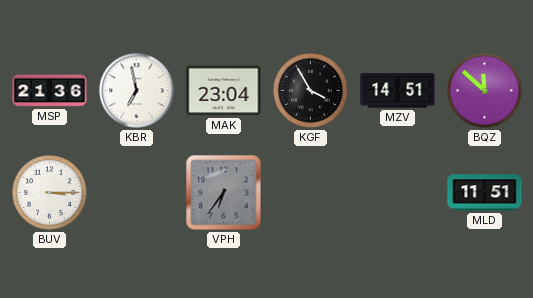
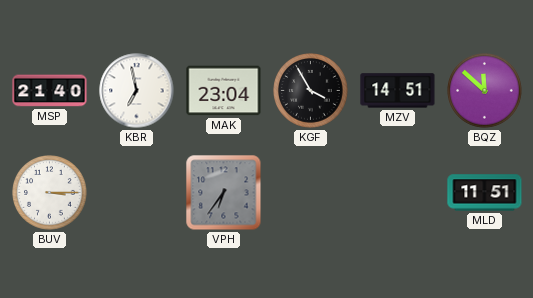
MSP: 21:36 -> 21:40 (50, 91)
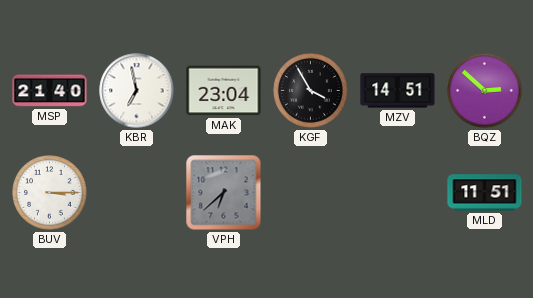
BQZ: 11:52 -> 2:52 (485, 91)
VPH: 6:36 -> 6:38 (224, 193)
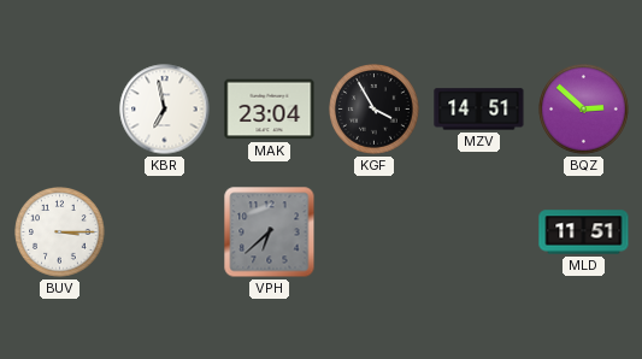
MSP: 21:40 -> none (50, 91)
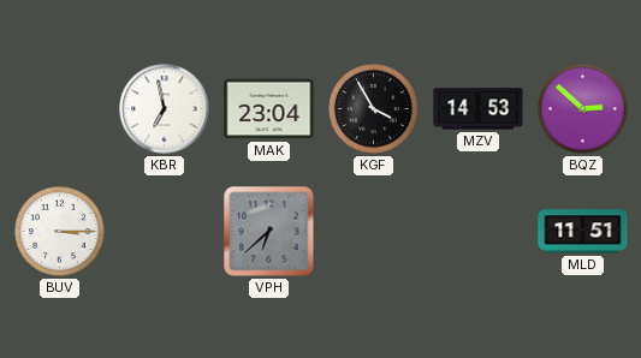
MZV: 14:51 -> 14:53 (479, 109)
